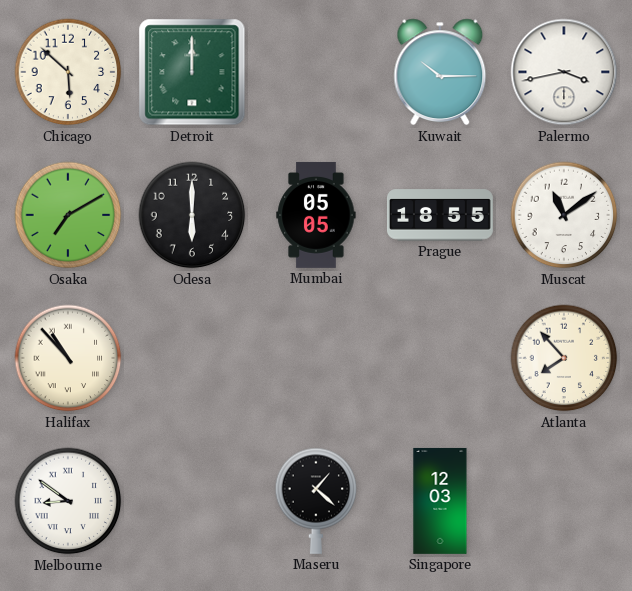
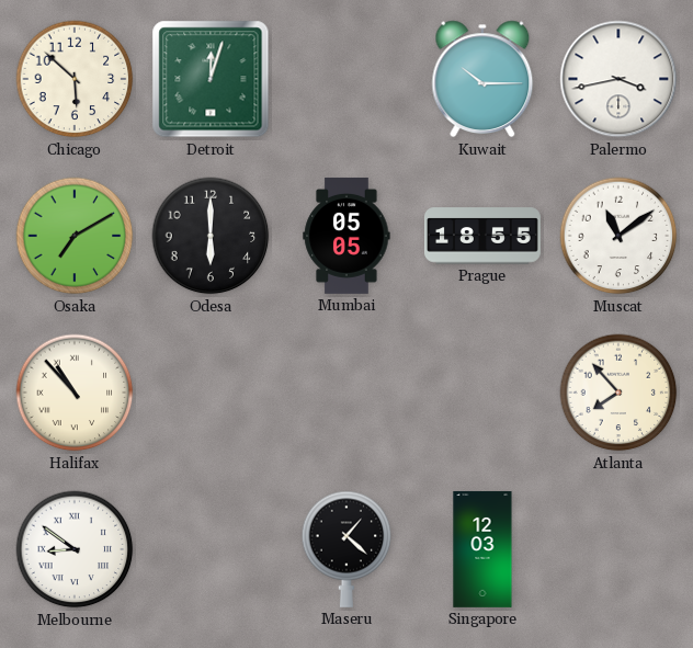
Detroit: 12:00 -> 12:03 (211, 79)
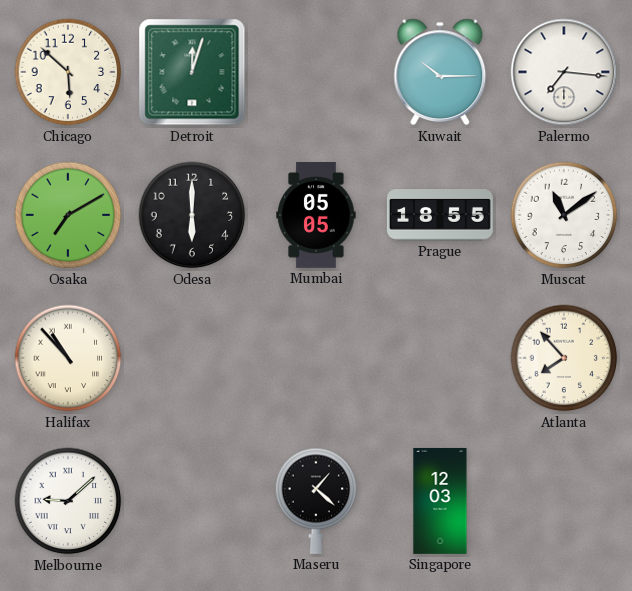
Palermo: 3:43 -> 7:16 (564, 72)
Melbourne: 8:51 -> 9:08 (68, 501)
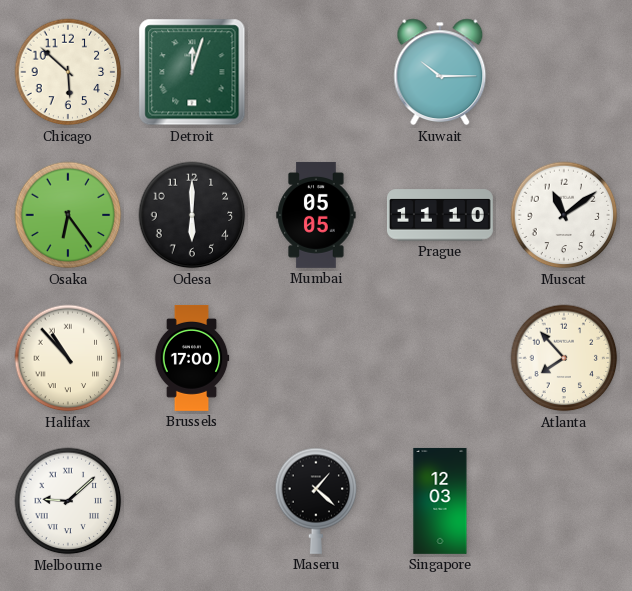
Palermo: 7:16 -> none (564, 72)
Osaka: 7:10 -> 6:24 (68, 215)
Prague: 18:55 -> 11:10 (440, 215)
Brussels: none -> 17:00 (192, 358)
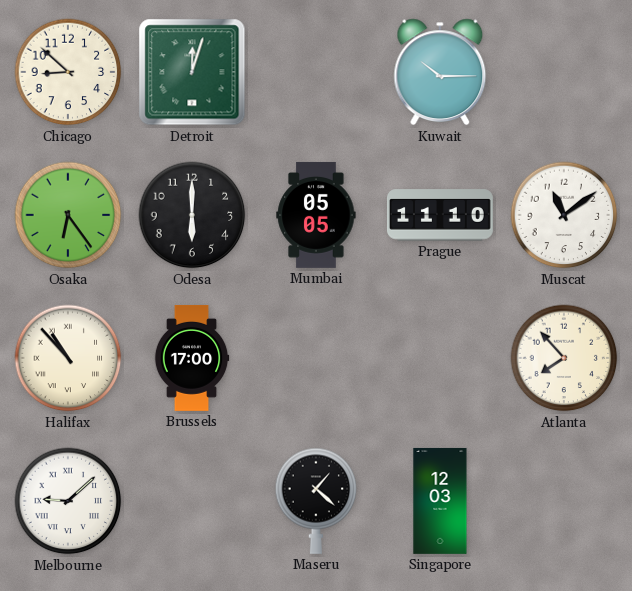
Chicago: 5:52 -> 8:52 (68, 72)
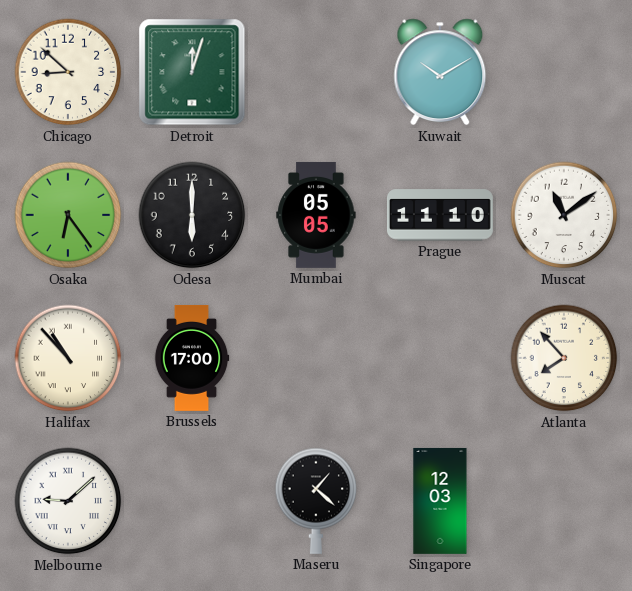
Kuwait: 10:15 -> 10:10 (440, 72)
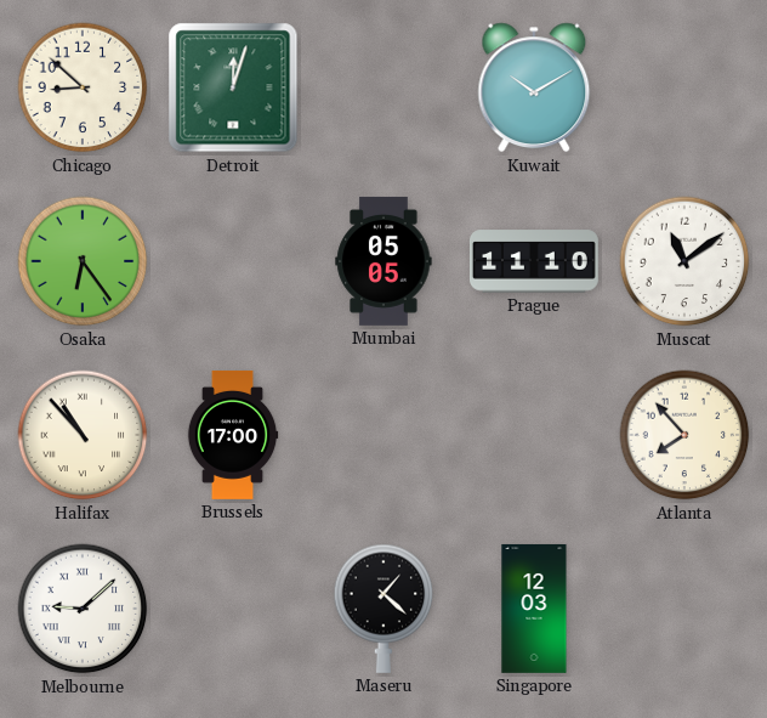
Odesa: 6:00 -> none (192, 215)
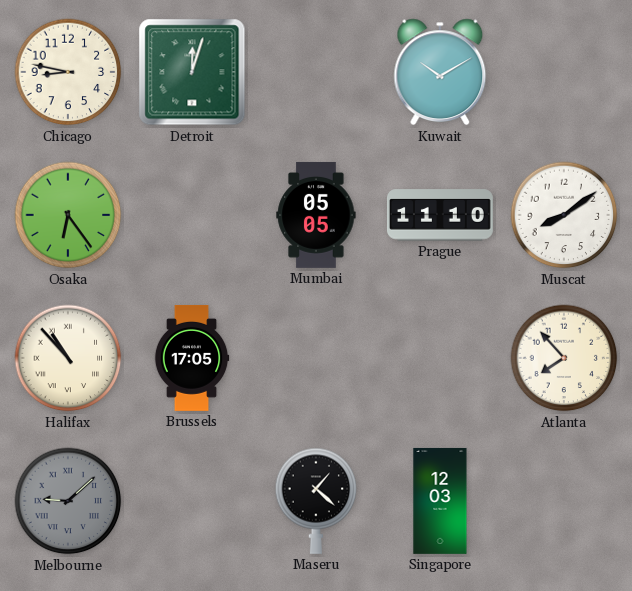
Chicago: 8:52 -> 8:47 (68, 72)
Muscat: 11:09 -> 8:09 (564, 215)
Brussels: 17:00 -> 17:05 (192, 358)
Melbourne dial: white -> grey (68, 501)
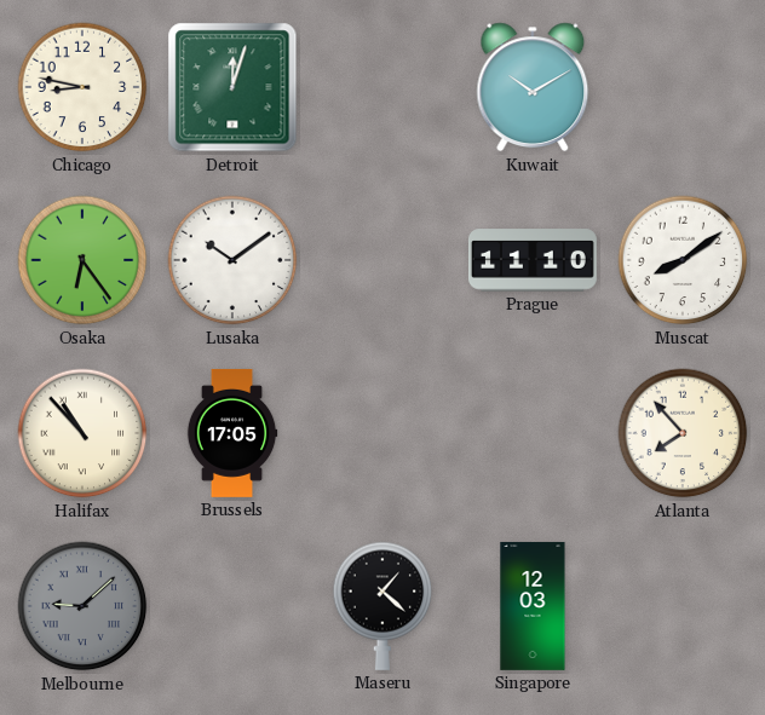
Lusaka: none -> 10:09 (232, 260)
Mumbai: 05:05 -> none (316, 215)
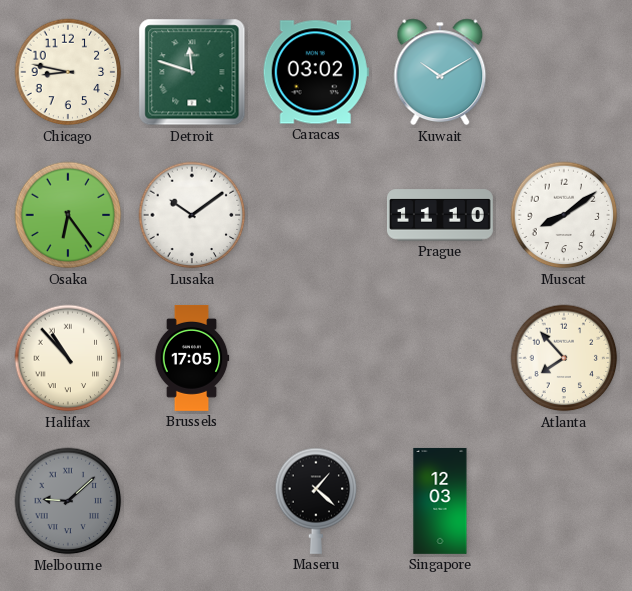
Detroit: 12:03 -> 11:48 (192, 72)
Caracas: none -> 03:02 (316, 72)
